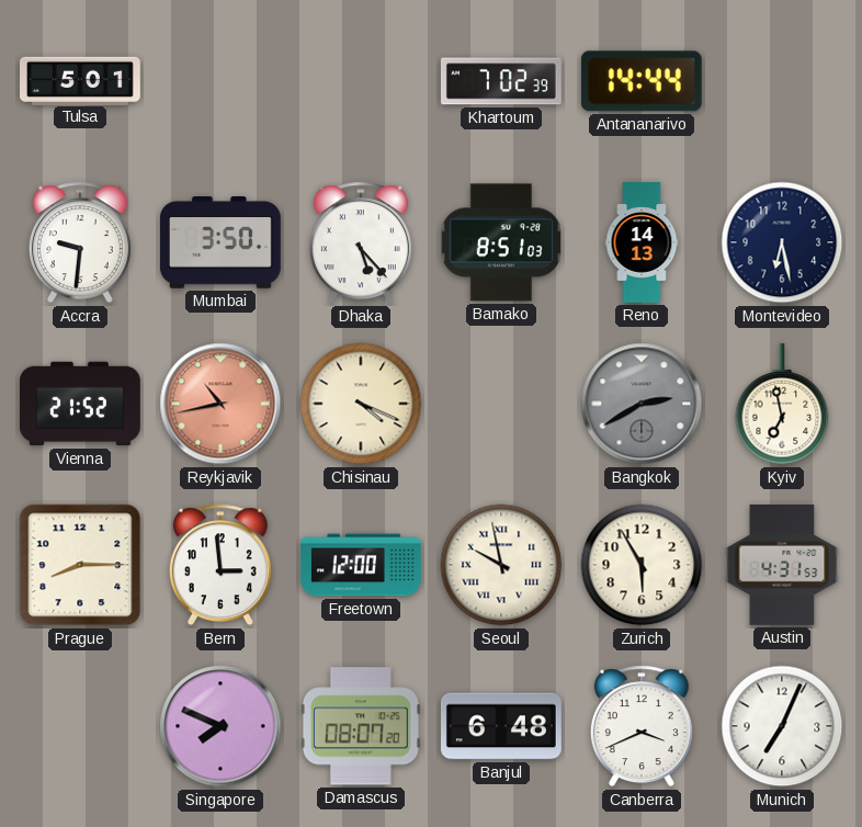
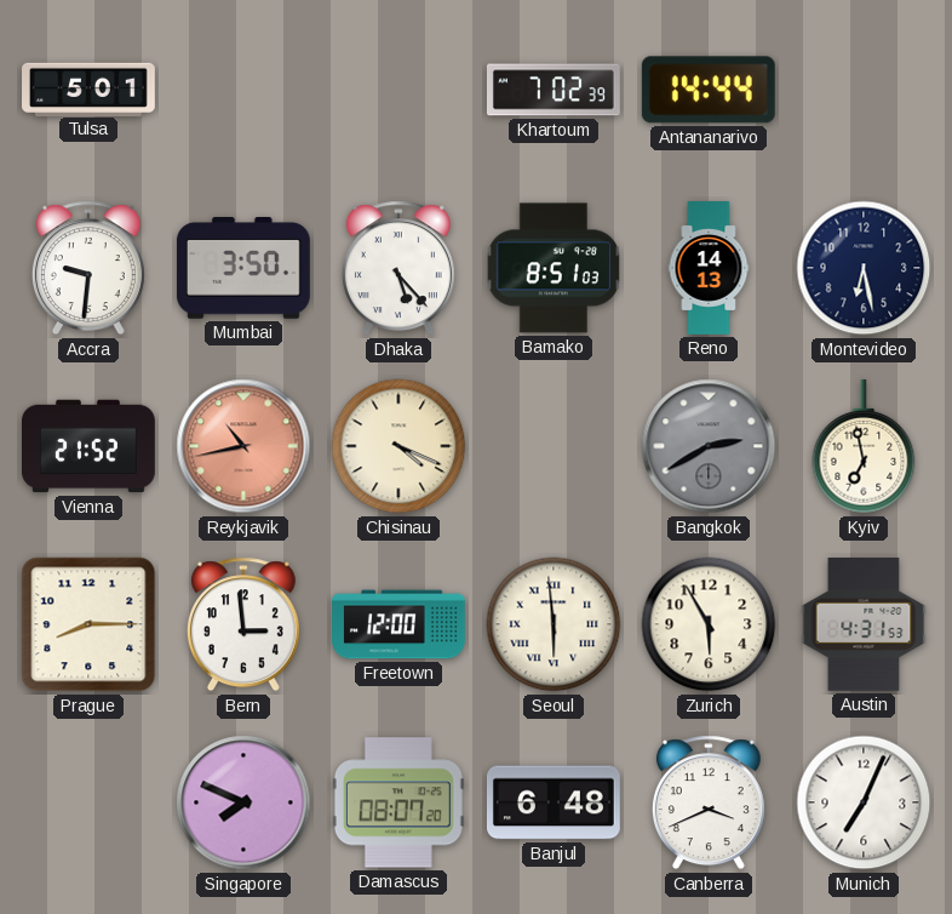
Seoul: 9:58 -> 5:59 (554, 624)
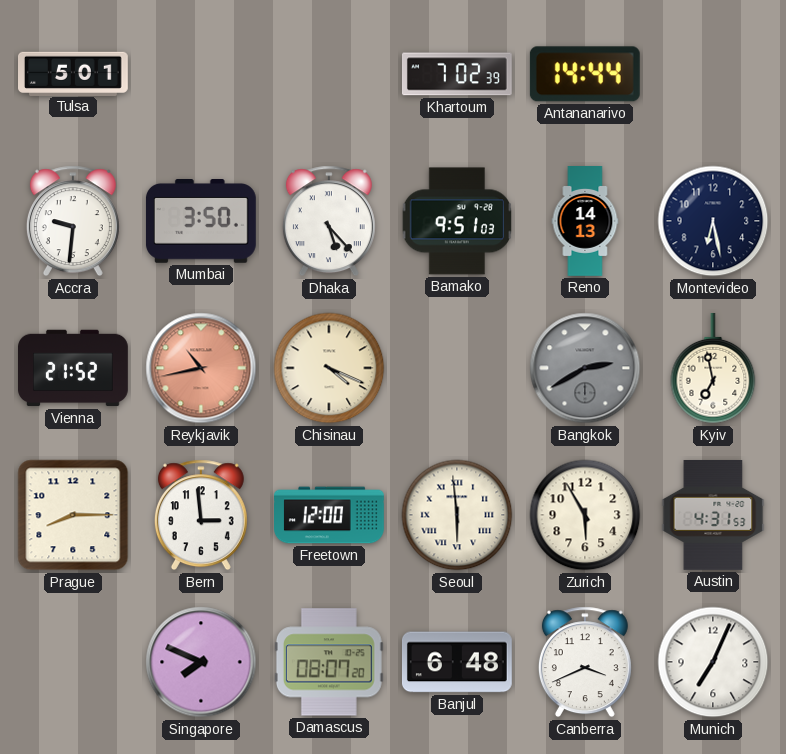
Bamako: 8:51 -> 9:51 (456, 221)
